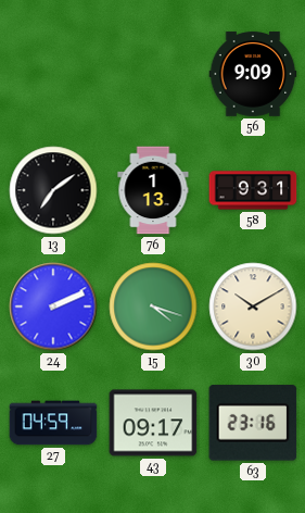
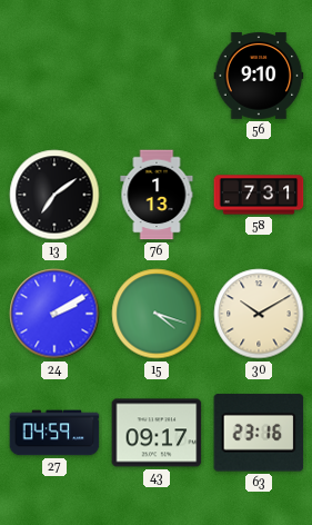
56: 9:09 -> 9:10 (259, 76)
58: 9:31 -> 7:31 (259, 195)
24: 2:11 -> 2:10 (54, 314)
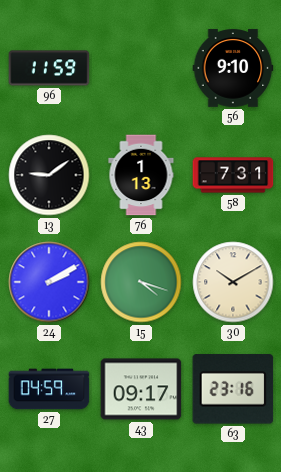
96: none -> 11:59 (49, 68)
13: 7:09 -> 9:09 (49, 175)
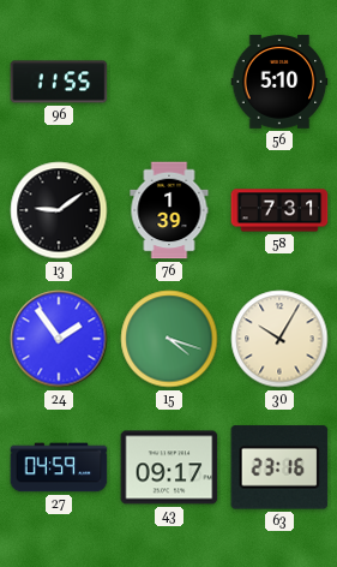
96: 11:59 -> 11:55 (59, 82)
56: 9:10 -> 5:10 (279, 82)
76: 1:13 -> 1:39 (169, 210)
24: 2:10 -> 1:54 (59, 339)
30: 10:10 -> 10:05 (279, 339)
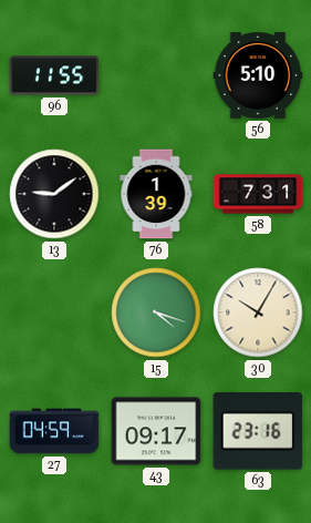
24: 1:54 -> none (59, 339)
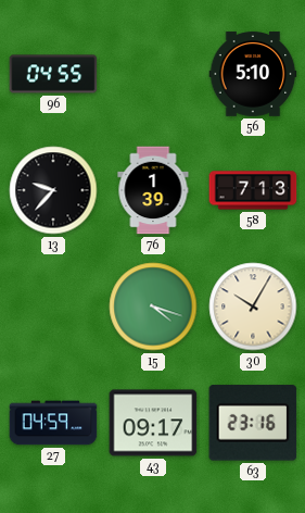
96: 11:55 -> 04:55 (53, 74)
13: 9:09 -> 9:37 (53, 190)
58: 7:31 -> 7:13 (253, 190)
